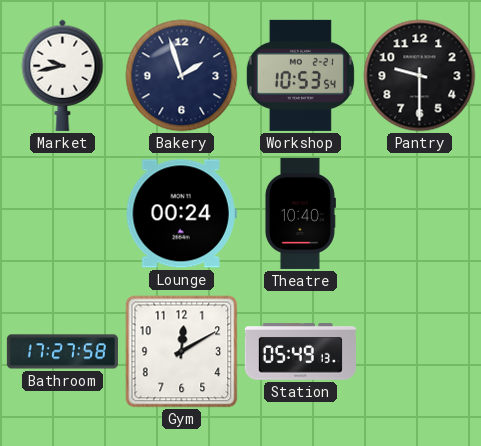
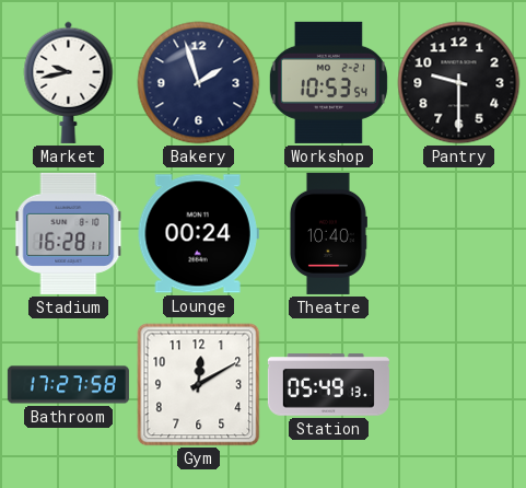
Stadium: none -> 16:28 (69, 233)
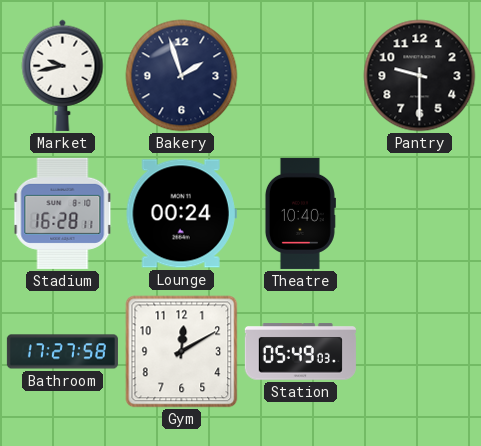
Workshop: 10:53 -> none (328, 82)
Station: 05:49:13 -> 05:49:03 (300, 352)
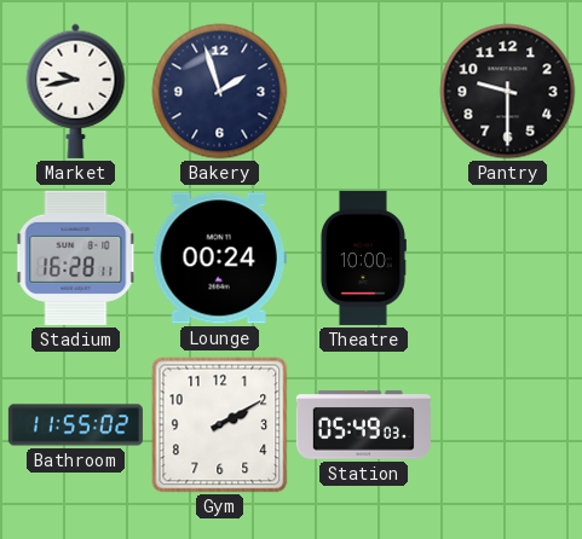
Theatre: 10:40 -> 10:00 (363, 257)
Bathroom: 17:27 -> 11:55 (75, 425)
Gym: 12:10 -> 2:10 (220, 425)
